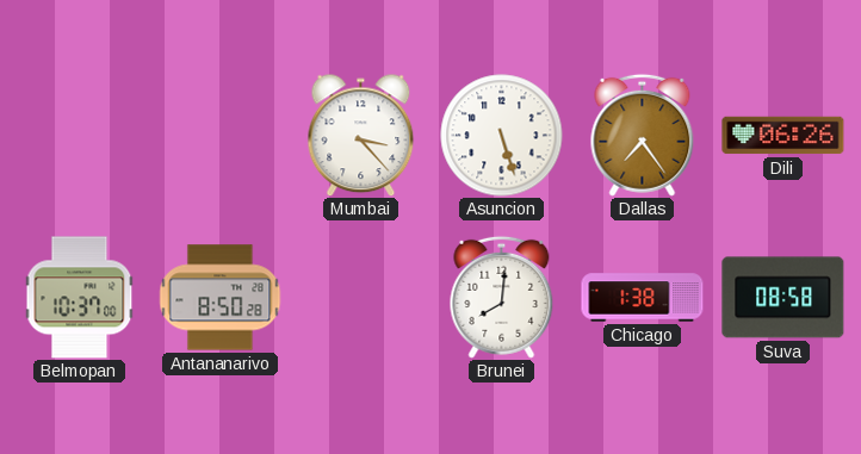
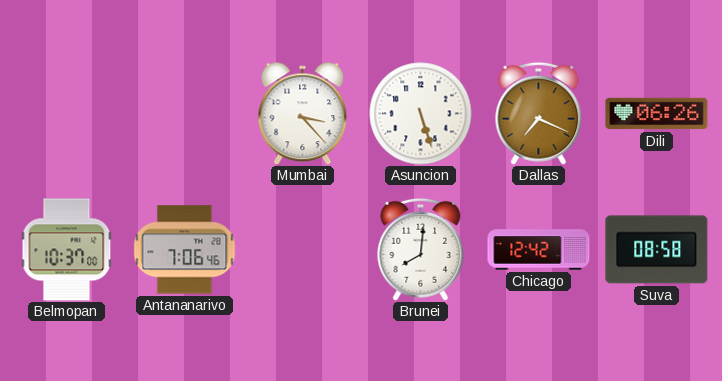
Dallas: 7:24 -> 7:19 (539, 113)
Antananarivo: 8:50 -> 7:06 (185, 250)
Chicago: 1:38 -> 12:42 (539, 250)
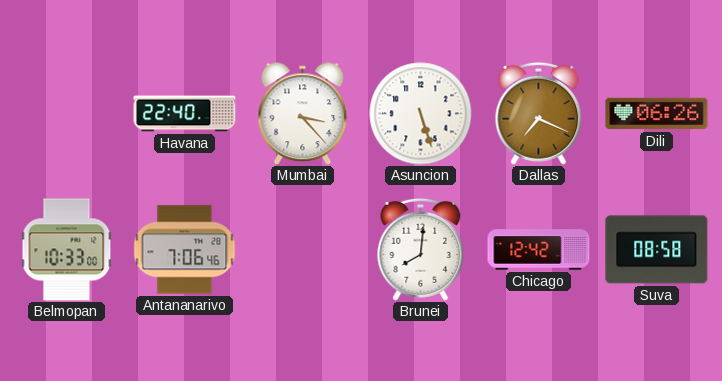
Havana: none -> 22:40 (185, 114)
Belmopan: 10:37 -> 10:33 (67, 250)
